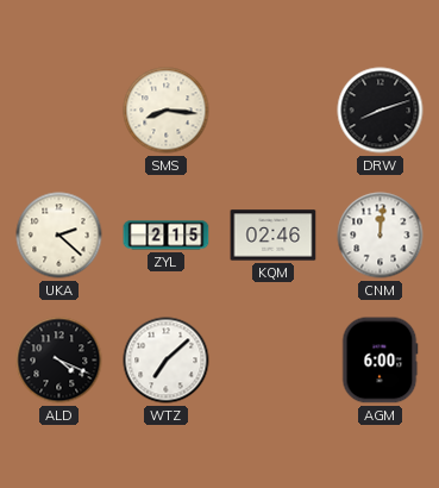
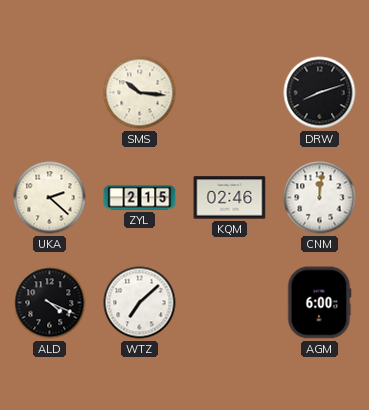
SMS: 8:16 -> 10:16 (140, 93)
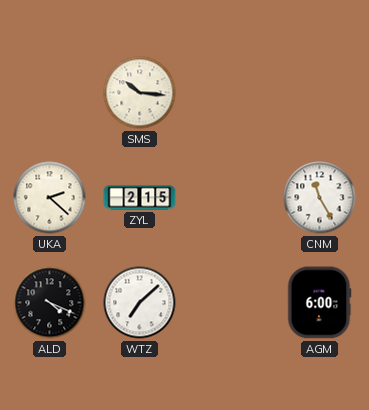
DRW: 8:12 -> none (320, 93)
KQM: 02:46 -> none (230, 198)
CNM: 12:01 -> 11:25 (320, 198)
